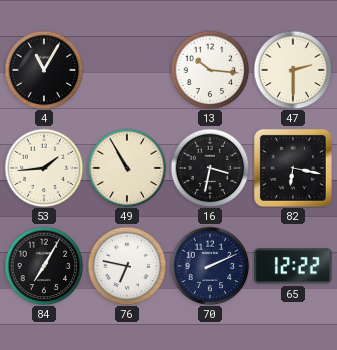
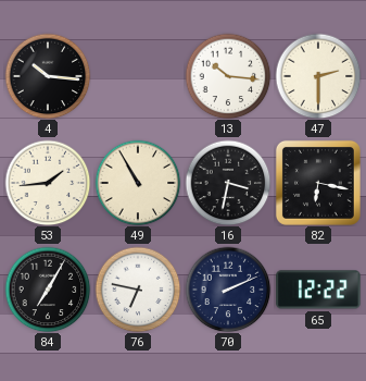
4: 11:05 -> 10:16 (48, 76)
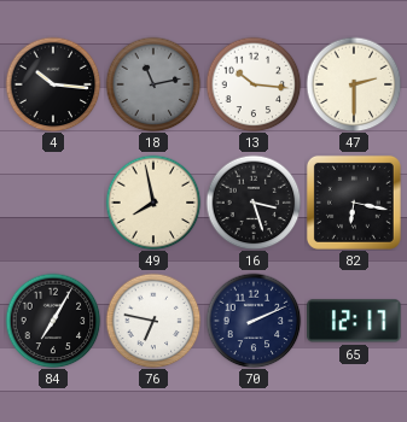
18: none -> 11:13 (153, 84)
53: 1:44 -> none (48, 183)
49: 10:55 -> 7:58 (153, 203)
16: 3:32 -> 3:27 (254, 203)
65: 12:22 -> 12:17 (354, 321)
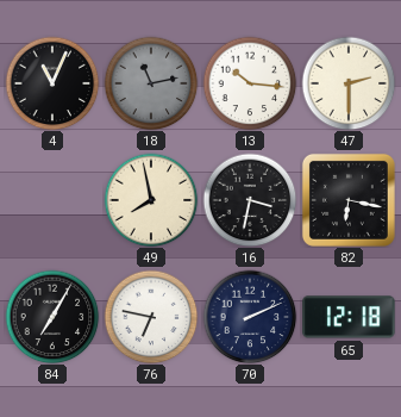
4: 10:16 -> 11:04 (52, 83)
16: 3:27 -> 3:32 (250, 200)
65: 12:17 -> 12:18 (349, 317)
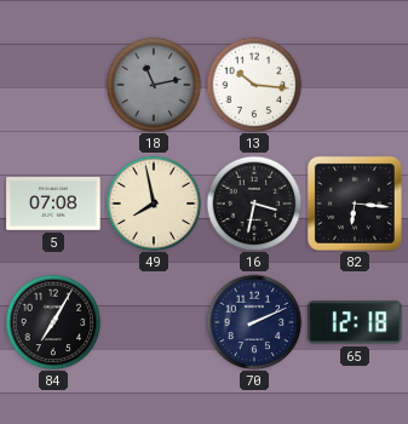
4: 11:04 -> none (52, 83)
47: 2:30 -> none (349, 83)
5: none -> 07:08 (53, 205)
82: 6:17 -> 6:16 (355, 204)
76: 6:47 -> none (151, 317)
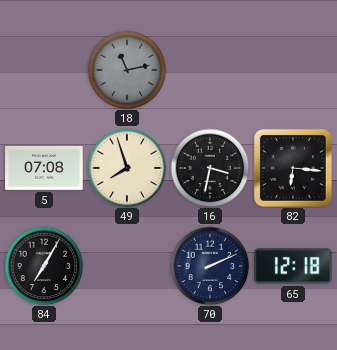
13: 10:16 -> none (254, 85)
49: 7:58 -> 7:57 (127, 168)
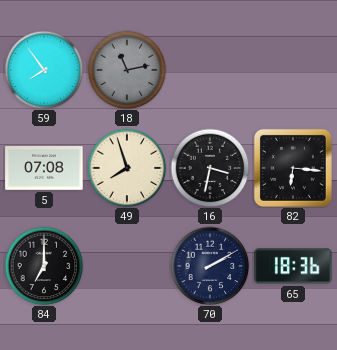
59: none -> 7:54 (44, 70)
84: 7:05 -> 7:00 (44, 266)
70: 2:11 -> 2:10 (210, 266)
65: 12:18 -> 18:36 (293, 266)
